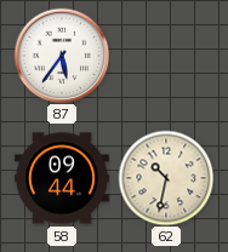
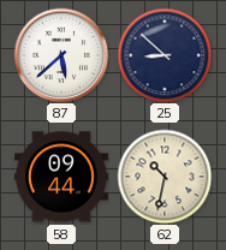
87: 5:36 -> 5:38 (61, 55)
25: none -> 8:52 (165, 55)
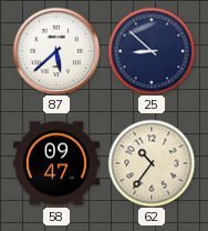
58: 09:44 -> 09:47 (58, 163)
62: 10:32 -> 10:36 (152, 163)
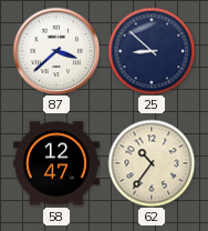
87: 5:38 -> 3:38 (56, 51)
58: 09:47 -> 12:47 (58, 163)
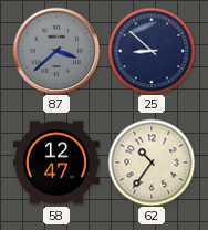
87 dial: white -> grey (56, 51)
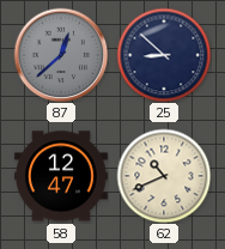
87: 3:38 -> 12:38 (61, 55)
62: 10:36 -> 10:41 (164, 176)
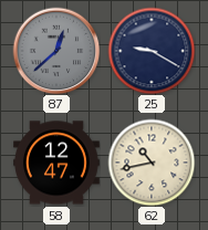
25: 8:52 -> 9:20 (152, 51)
62: 10:41 -> 10:43 (152, 163)
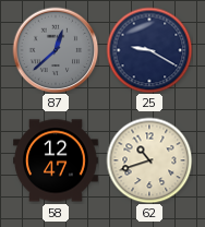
62: 10:43 -> 10:42 (149, 160)
